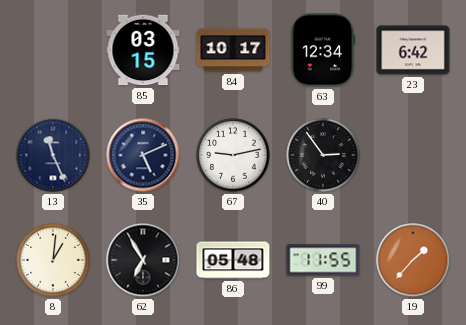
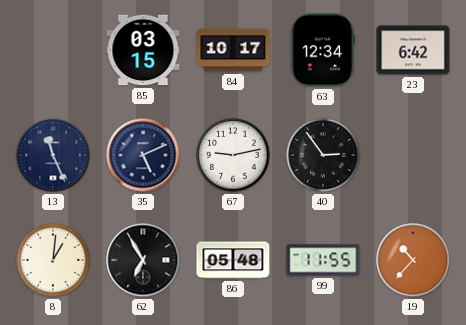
19: 1:37 -> 10:37 (413, 260)
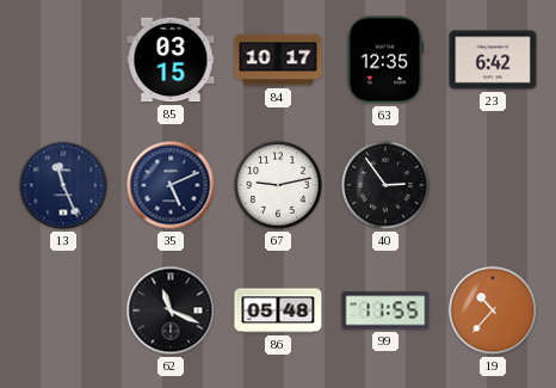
63: 12:34 -> 12:35 (384, 60)
8: 1:01 -> none (53, 260)
62: 6:55 -> 11:19 (171, 310)
